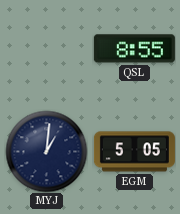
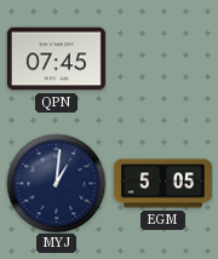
QPN: none -> 07:45 (56, 59)
QSL: 8:55 -> none (134, 49)
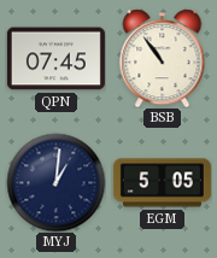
BSB: none -> 10:54 (163, 58)
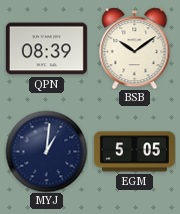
QPN: 07:45 -> 08:39 (46, 49)
BSB: 10:54 -> 10:09 (135, 48)
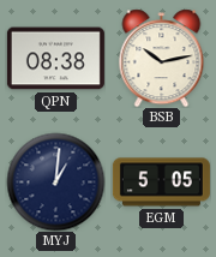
QPN: 08:39 -> 08:38 (55, 59)
BSB: 10:09 -> 10:13 (162, 58)
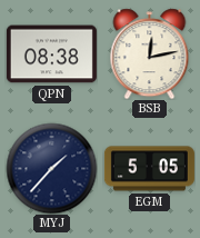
BSB: 10:13 -> 12:13 (150, 53)
MYJ: 1:01 -> 1:37 (51, 168)
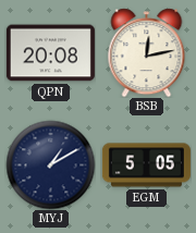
QPN: 08:38 -> 20:08 (50, 53)
MYJ: 1:37 -> 1:10 (50, 164)
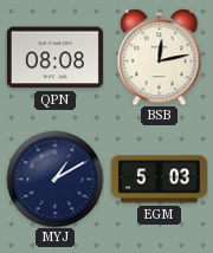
QPN: 20:08 -> 08:08 (54, 58)
EGM: 5:05 -> 5:03 (159, 180)
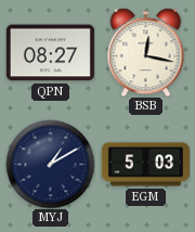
QPN: 08:08 -> 08:27 (50, 53)
BSB: 12:13 -> 12:17 (146, 52)
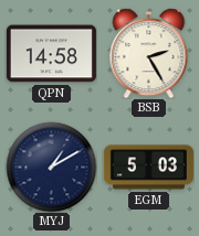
QPN: 08:27 -> 14:58 (51, 54)
BSB: 12:17 -> 2:25 (149, 53)
